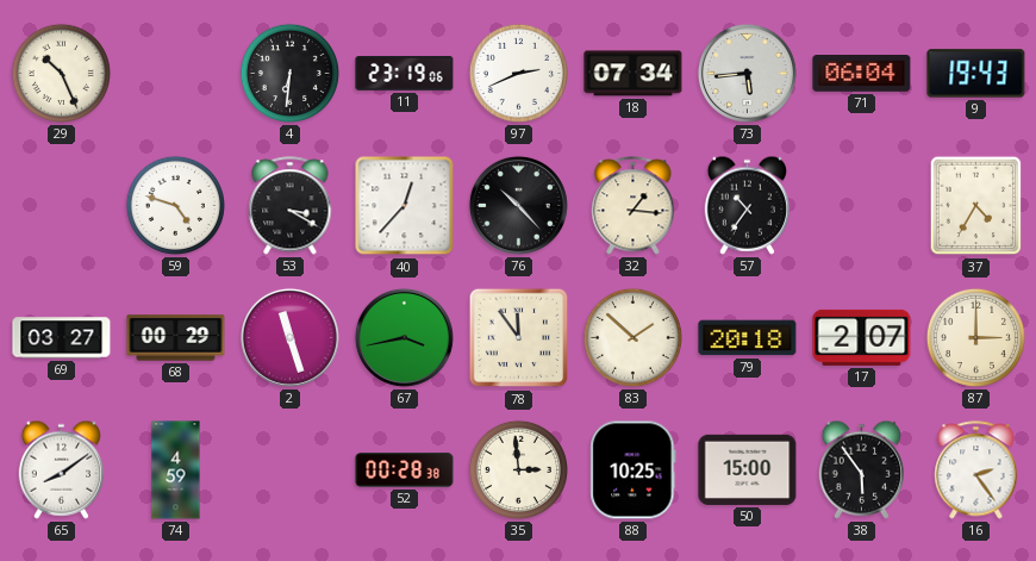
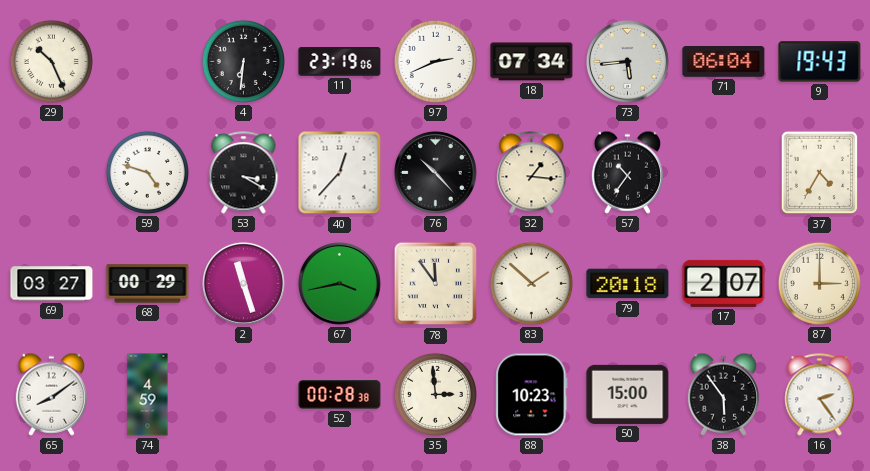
88: 10:25 -> 10:23 (532, 395)
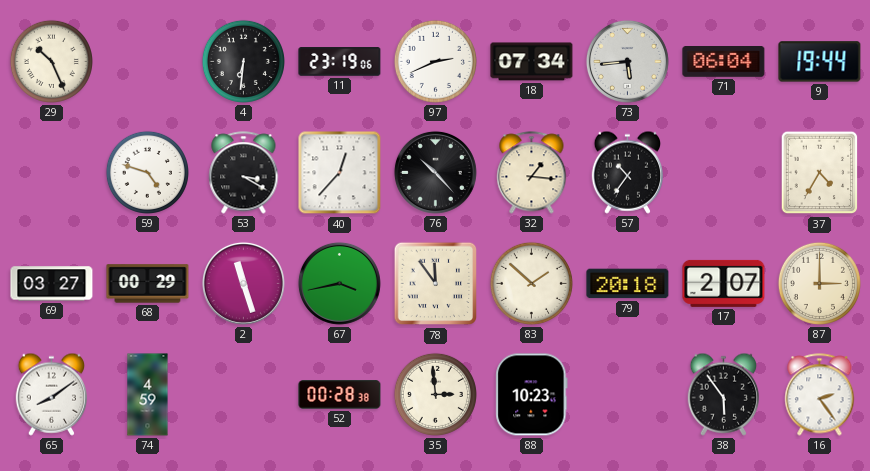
9: 19:43 -> 19:44 (820, 62)
50: 15:00 -> none (628, 394)
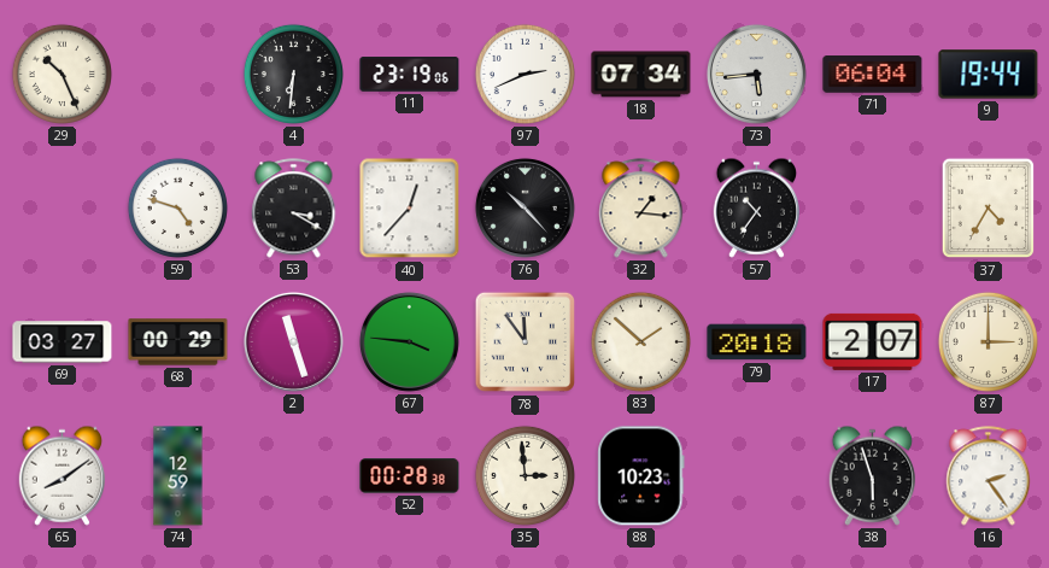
67: 3:43 -> 3:46 (409, 341)
74: 4:59 -> 12:59 (178, 476)
38: 5:54 -> 5:57 (873, 475)
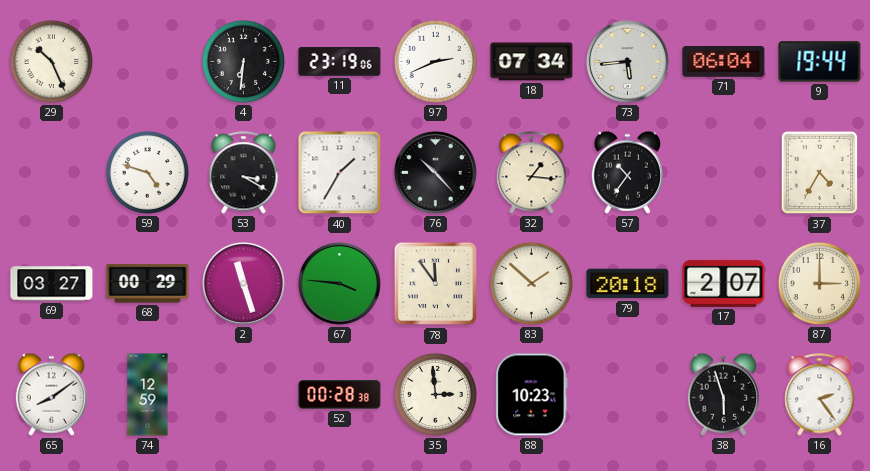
40: 12:37 -> 1:35 (340, 173)
